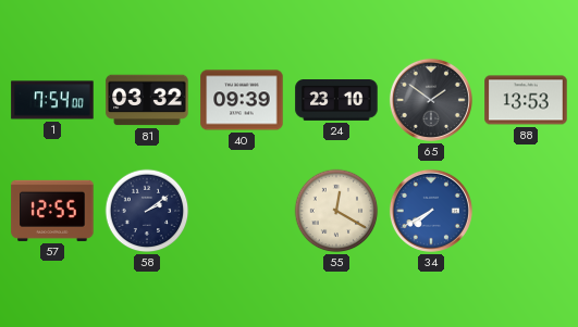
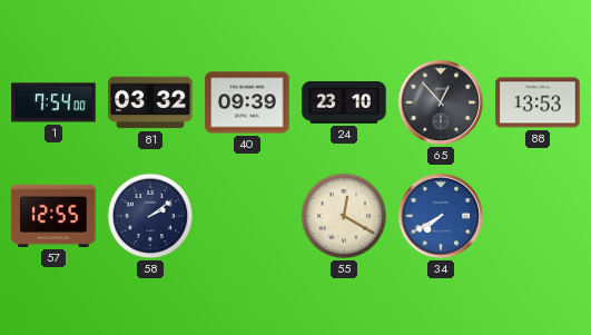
65: 1:51 -> 12:53 (441, 102)
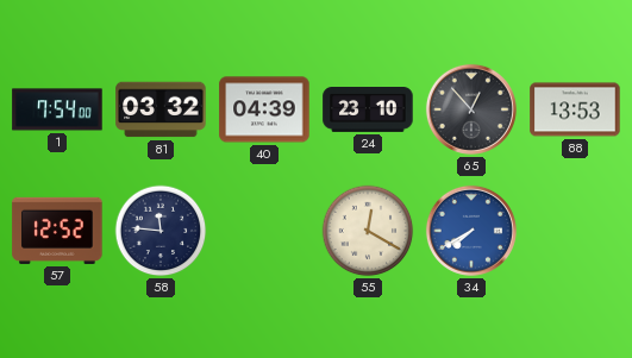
40: 09:39 -> 04:39 (264, 109)
57: 12:55 -> 12:52 (57, 231)
58: 2:09 -> 11:46 (161, 231)
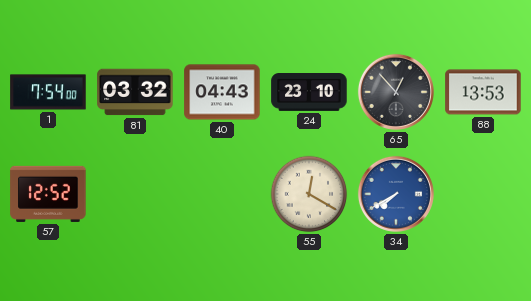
40: 04:39 -> 04:43 (222, 92)
58: 11:46 -> none (161, 231)
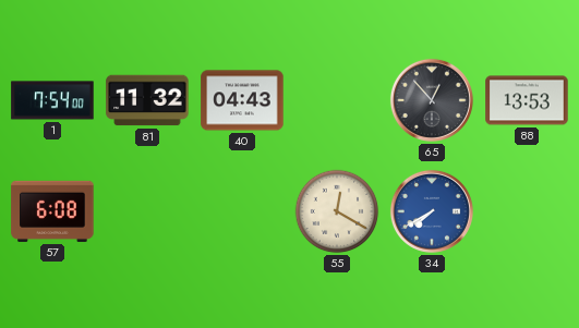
81: 03:32 -> 11:32 (147, 100)
24: 23:10 -> none (309, 93)
57: 12:52 -> 6:08 (52, 211)
